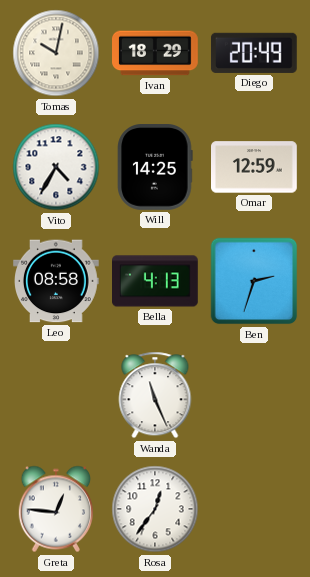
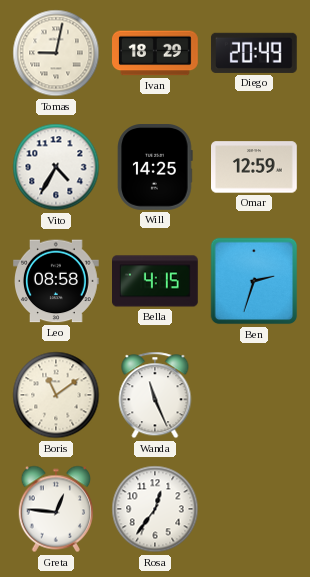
Tomas: 10:02 -> 9:02 (56, 53)
Bella: 4:13 -> 4:15 (156, 281)
Boris: none -> 11:09 (56, 395)
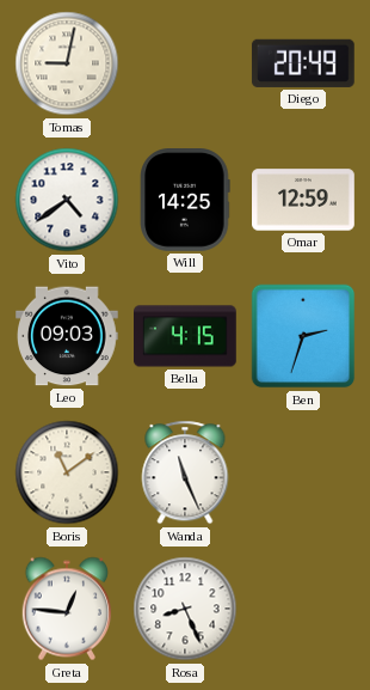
Ivan: 18:29 -> none (156, 53)
Vito: 4:35 -> 4:39 (67, 200)
Leo: 08:58 -> 09:03 (68, 336)
Rosa: 12:36 -> 8:26 (185, 609)
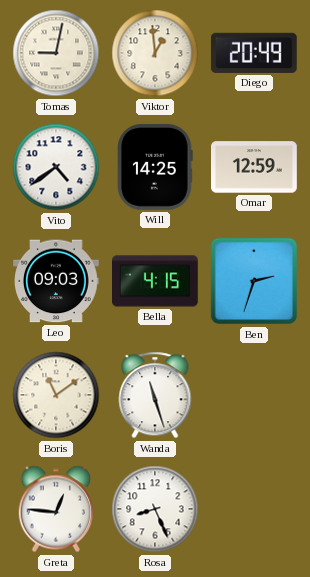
Viktor: none -> 12:59 (155, 53)
Wanda: 11:26 -> 11:27 (155, 395)
